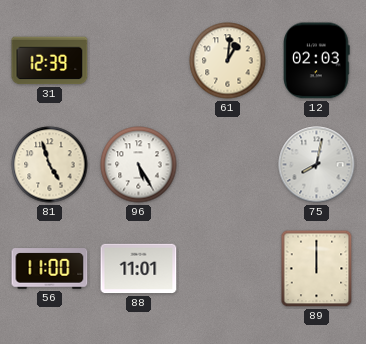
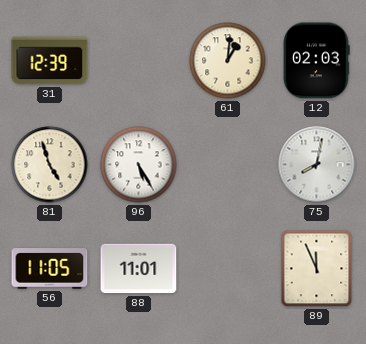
56: 11:00 -> 11:05 (50, 269)
89: 12:00 -> 11:56 (317, 269)
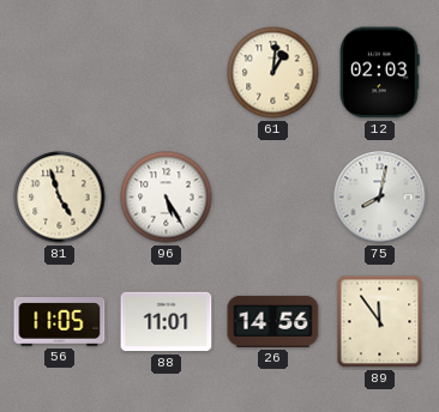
31: 12:39 -> none (50, 61)
26: none -> 14:56 (273, 321)
89: 11:56 -> 11:54 (380, 322)
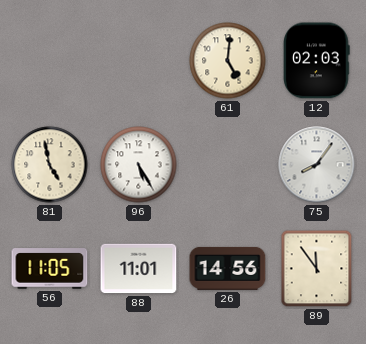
61: 1:01 -> 5:01 (228, 61)
81: 4:57 -> 4:58 (50, 165)
75: 8:02 -> 8:06 (317, 165)
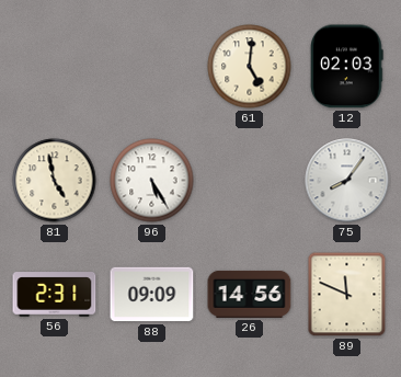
56: 11:05 -> 2:31 (55, 295)
88: 11:01 -> 09:09 (152, 295)
89: 11:54 -> 11:49 (347, 295)
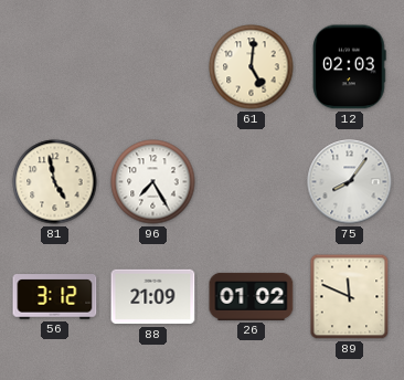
96: 5:25 -> 7:25 (153, 182)
56: 2:31 -> 3:12 (55, 297)
88: 09:09 -> 21:09 (153, 297)
26: 14:56 -> 01:02 (252, 296)
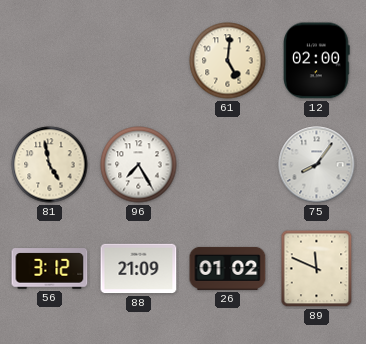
12: 02:03 -> 02:00 (317, 61)
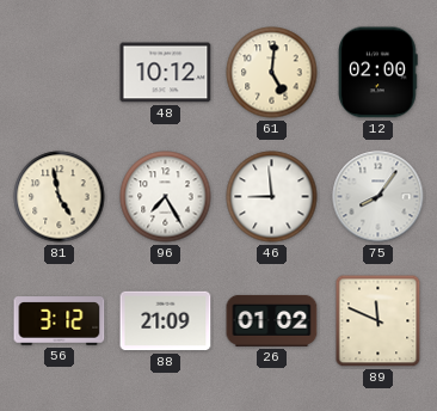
48: none -> 10:12 (166, 73)
46: none -> 8:59 (272, 197)
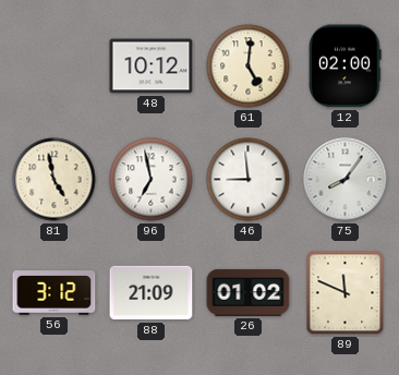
96: 7:25 -> 6:58 (152, 180)
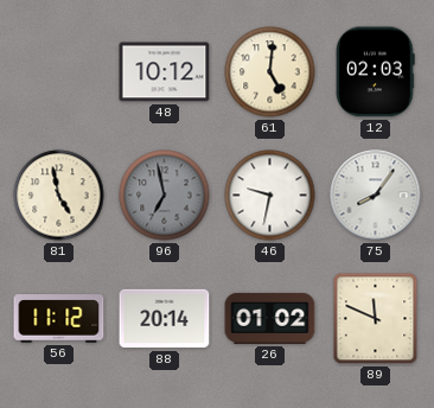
12: 02:00 -> 02:03 (376, 72)
96 dial: white -> grey (165, 196)
46: 8:59 -> 9:32 (270, 196)
56: 3:12 -> 11:12 (59, 319)
88: 21:09 -> 20:14 (165, 319)
